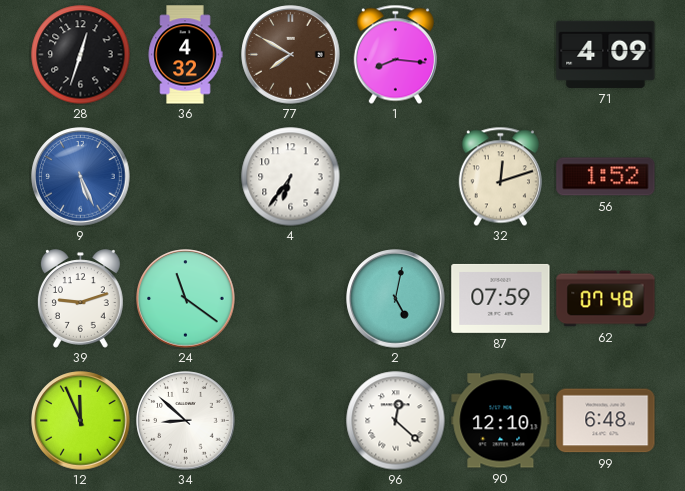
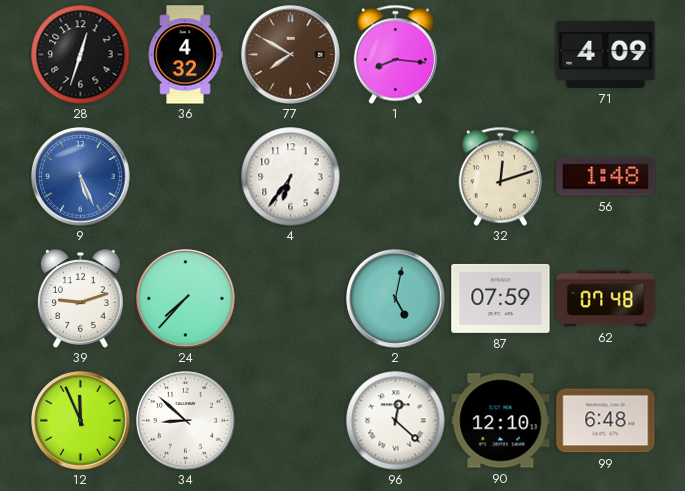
56: 1:52 -> 1:48 (606, 177)
24: 11:21 -> 7:37 (186, 299)
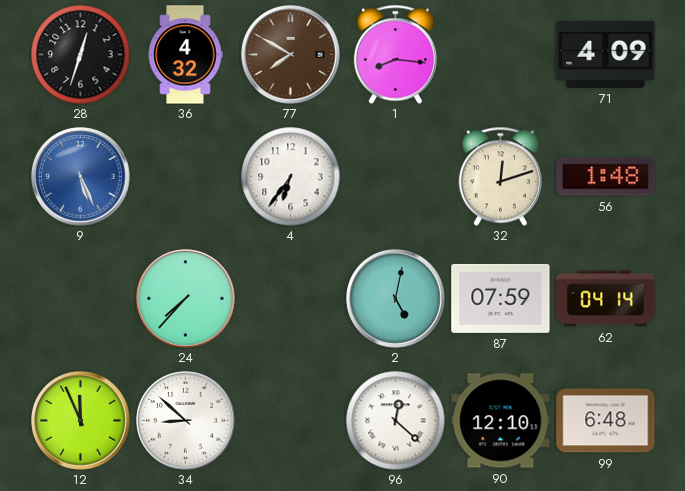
39: 9:12 -> none (80, 299)
62: 07:48 -> 04:14 (606, 299)
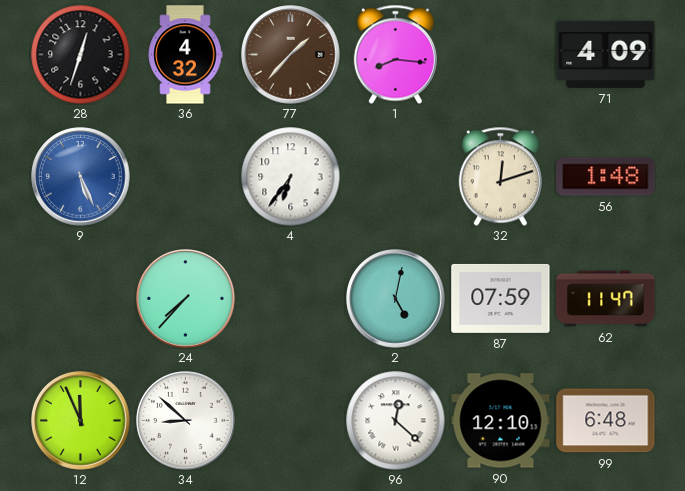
77: 7:50 -> 1:37 (291, 55)
62: 04:14 -> 11:47 (606, 299)
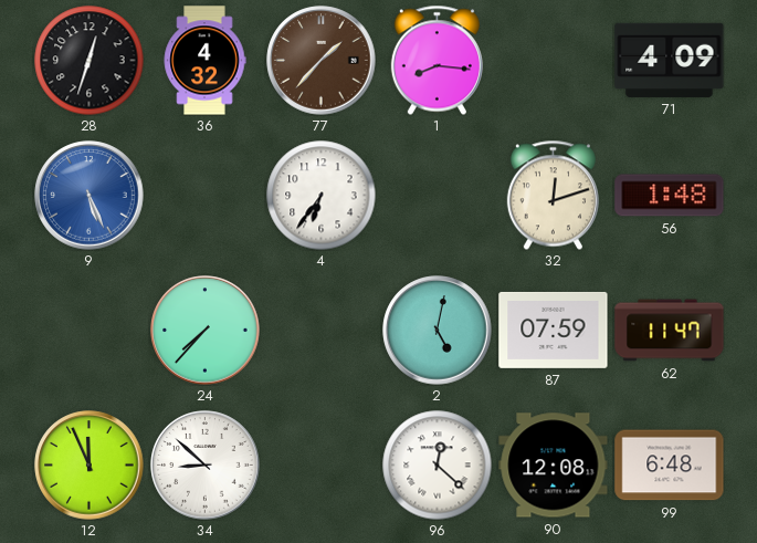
90: 12:10 -> 12:08 (554, 466)
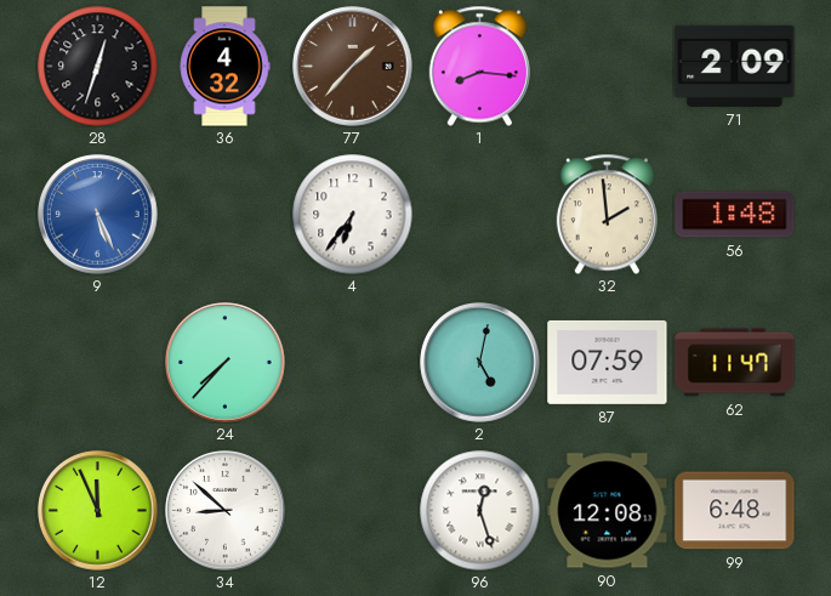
71: 4:09 -> 2:09 (735, 66)
32: 12:12 -> 1:59 (607, 214)
96: 12:22 -> 12:27 (480, 511)
